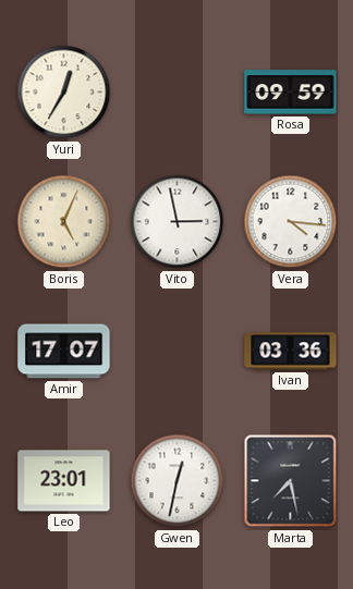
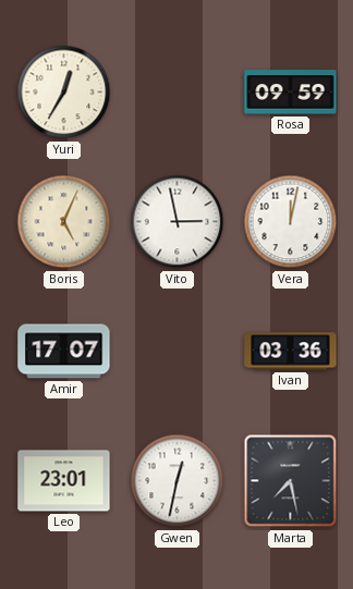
Vera: 4:16 -> 12:02 (291, 222)
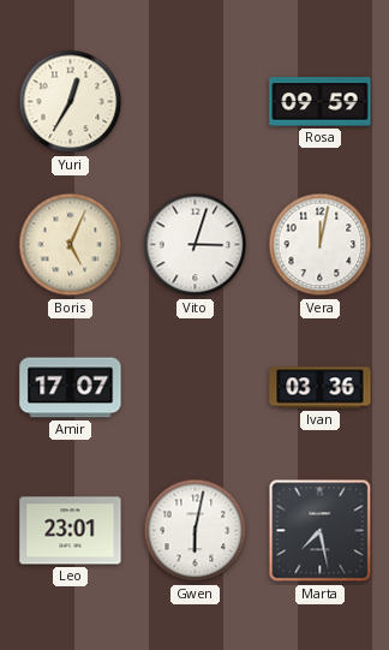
Vito: 2:58 -> 3:03 (196, 245)
Gwen: 12:32 -> 6:02 (196, 531)
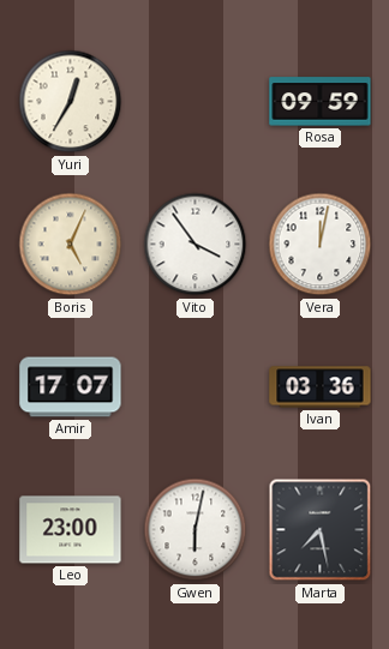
Vito: 3:03 -> 3:54 (196, 245)
Leo: 23:01 -> 23:00 (71, 530)
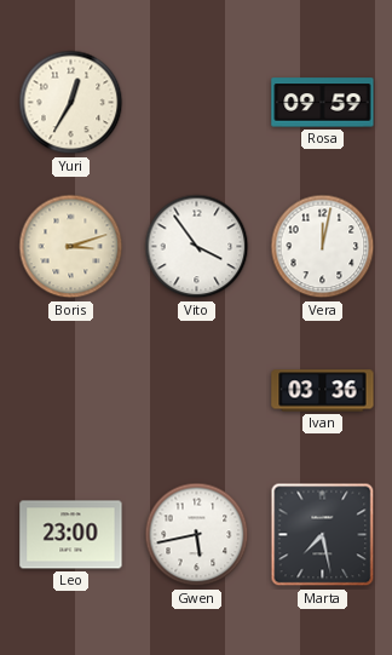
Boris: 5:04 -> 3:12 (71, 247)
Amir: 17:07 -> none (71, 387)
Gwen: 6:02 -> 5:43 (197, 535)
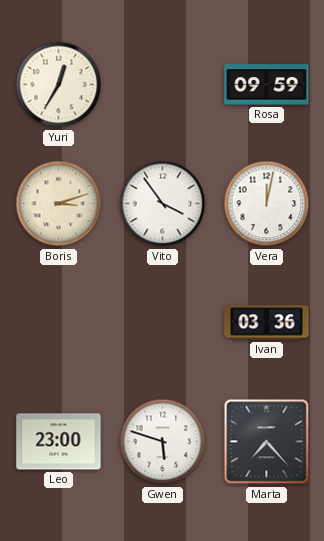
Gwen: 5:43 -> 5:48 (163, 442)
Marta: 7:28 -> 7:23 (267, 442)
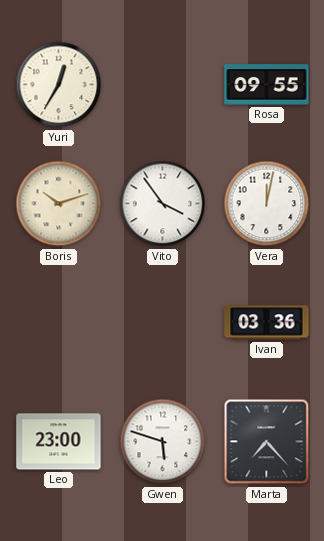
Rosa: 09:59 -> 09:55 (267, 85)
Boris: 3:12 -> 10:12 (59, 204)
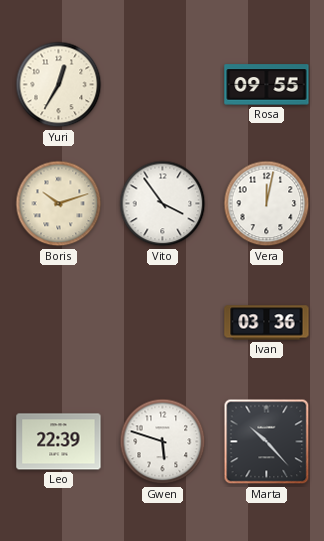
Leo: 23:00 -> 22:39 (59, 442)
Marta: 7:23 -> 10:23 (267, 442)
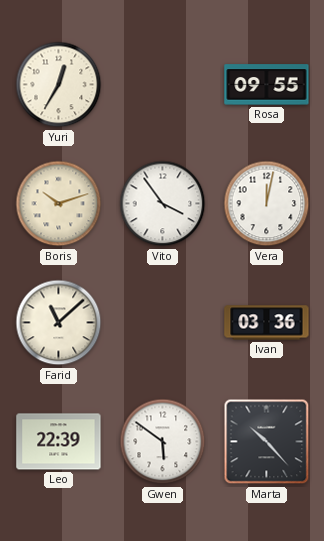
Farid: none -> 11:08 (59, 323)
Gwen: 5:48 -> 5:51 (163, 442)
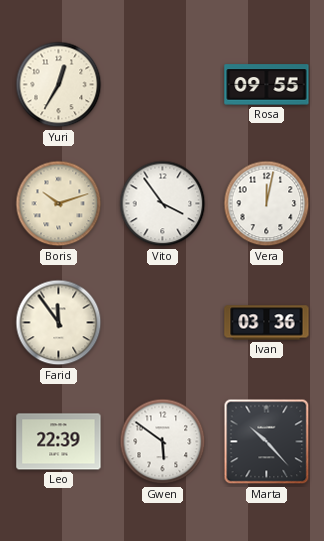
Farid: 11:08 -> 11:54 (59, 323)
